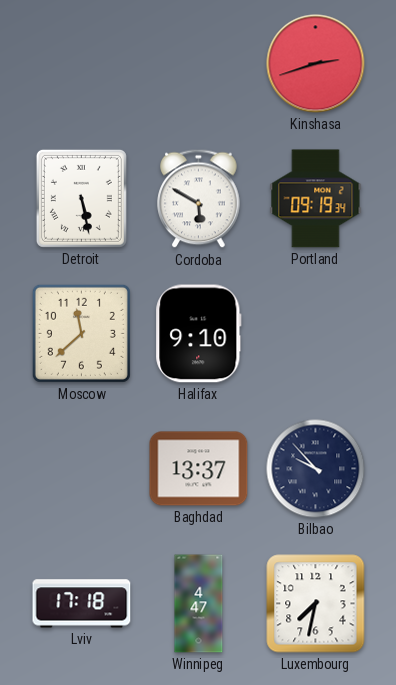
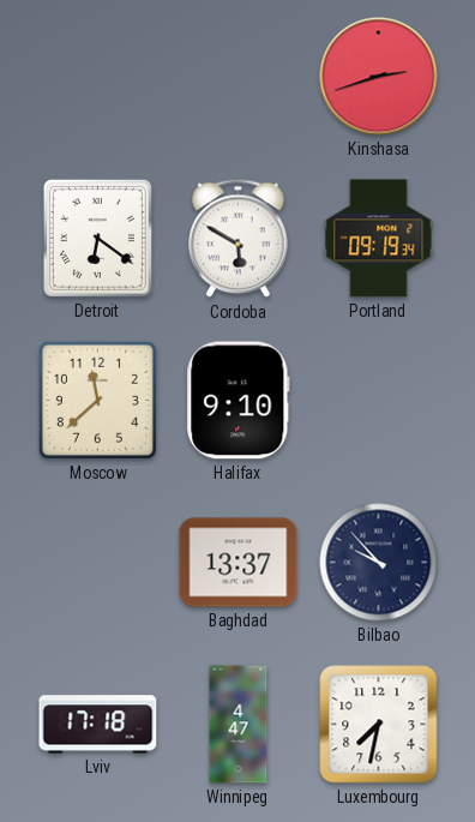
Detroit: 5:28 -> 6:21 (97, 238)
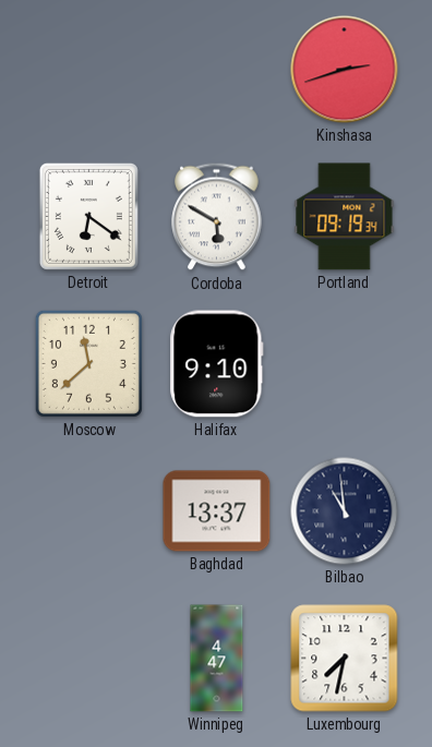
Bilbao: 9:53 -> 10:59 (345, 511)
Lviv: 17:18 -> none (98, 725)
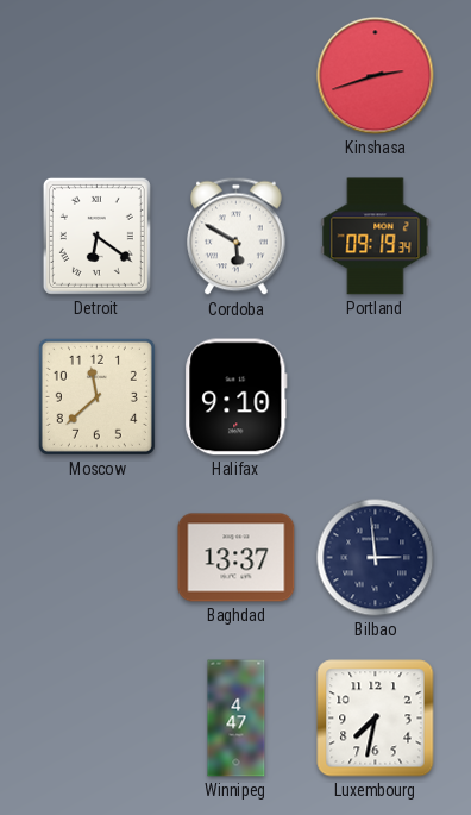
Bilbao: 10:59 -> 2:59 (376, 558)
